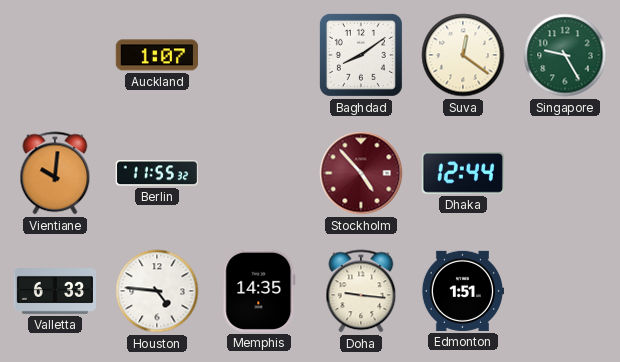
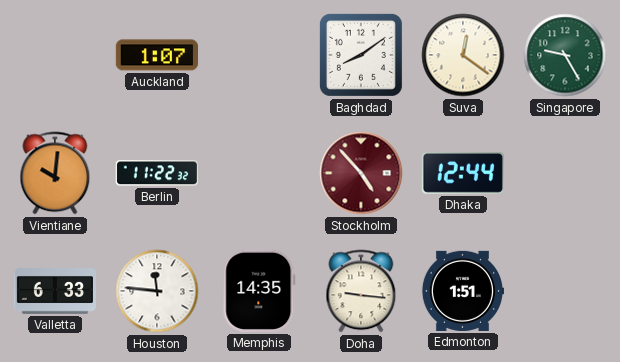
Berlin: 11:55 -> 11:22 (157, 173)
Houston: 4:46 -> 11:46 (157, 291)
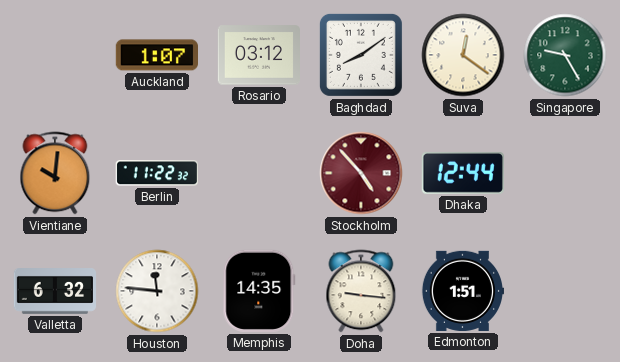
Rosario: none -> 03:12 (258, 55)
Valletta: 6:33 -> 6:32 (55, 292)
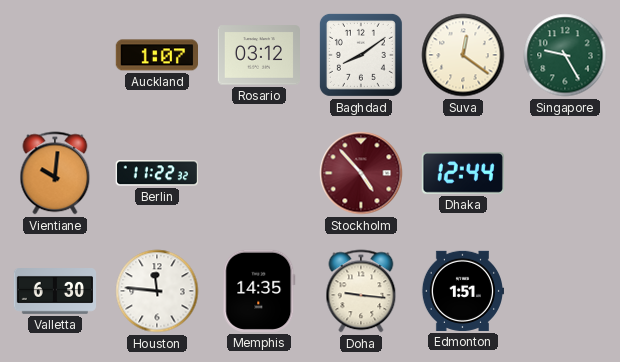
Valletta: 6:32 -> 6:30 (55, 292)
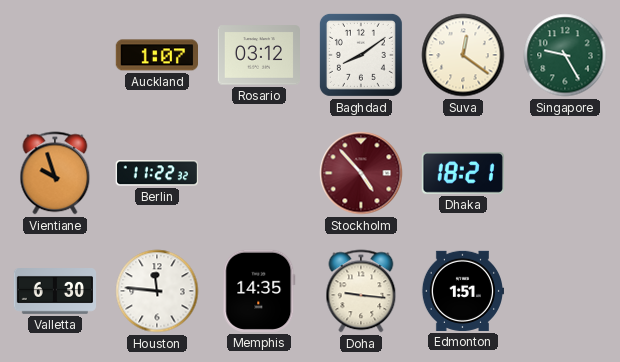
Vientiane: 10:01 -> 9:57 (55, 173)
Dhaka: 12:44 -> 18:21 (463, 173)
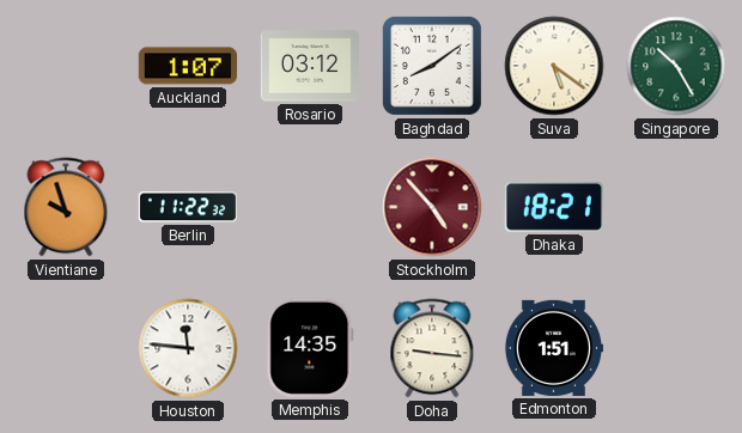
Suva: 12:21 -> 5:21 (554, 66)
Singapore: 9:25 -> 10:25 (676, 66)
Valletta: 6:30 -> none (55, 292)
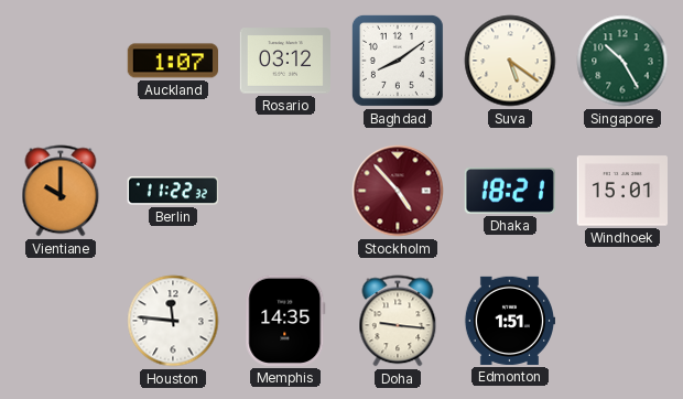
Vientiane: 9:57 -> 10:00 (61, 191)
Windhoek: none -> 15:01 (621, 191)
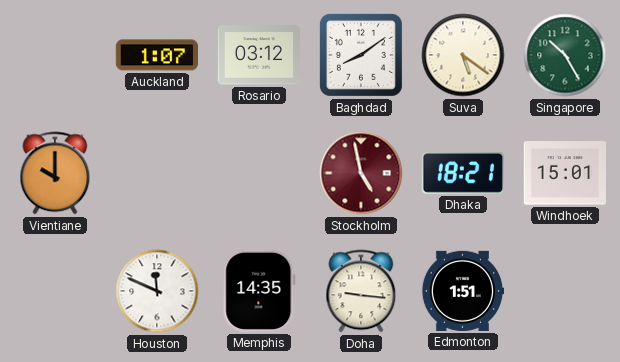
Berlin: 11:22 -> none (173, 191)
Stockholm: 4:53 -> 4:58 (361, 173)
Houston: 11:46 -> 11:49 (157, 291)
